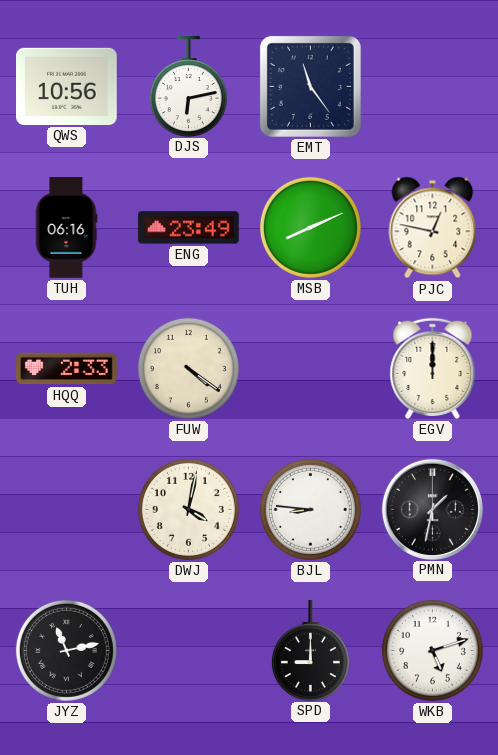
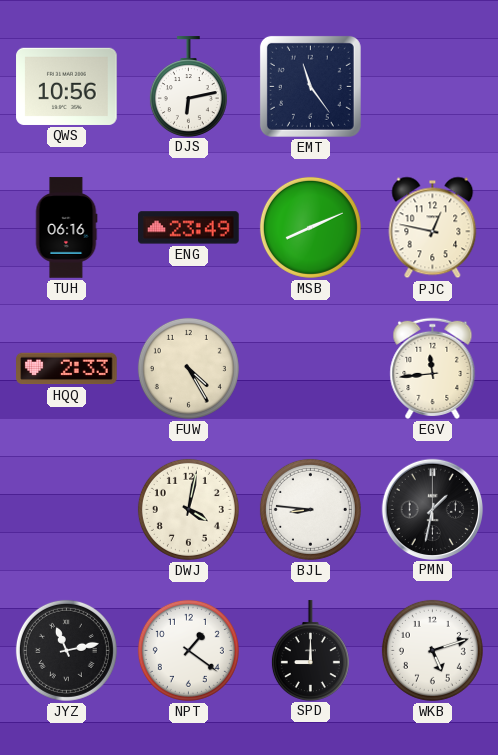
FUW: 4:21 -> 4:25 (188, 368)
EGV: 12:00 -> 11:44 (433, 368)
NPT: none -> 1:21 (188, 650)
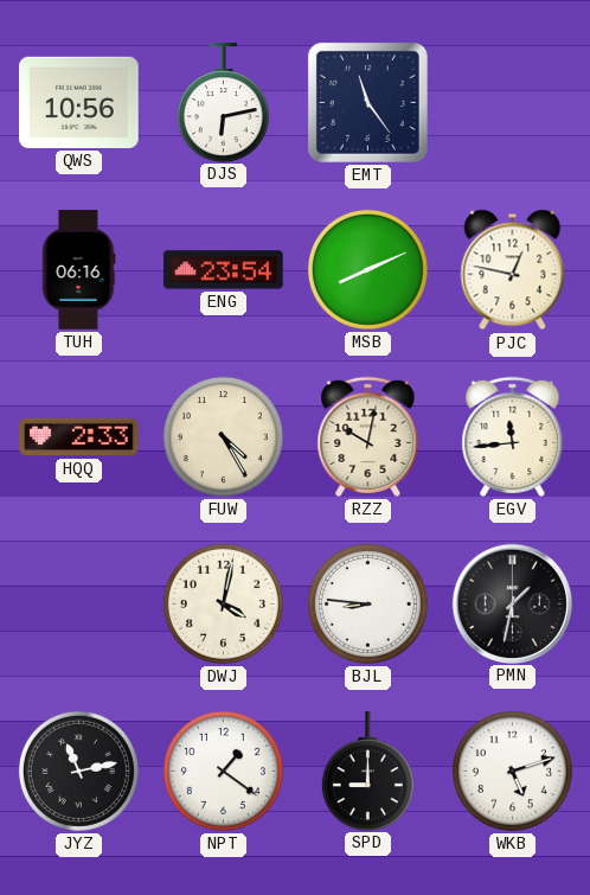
ENG: 23:49 -> 23:54 (224, 270)
RZZ: none -> 10:02 (368, 436)
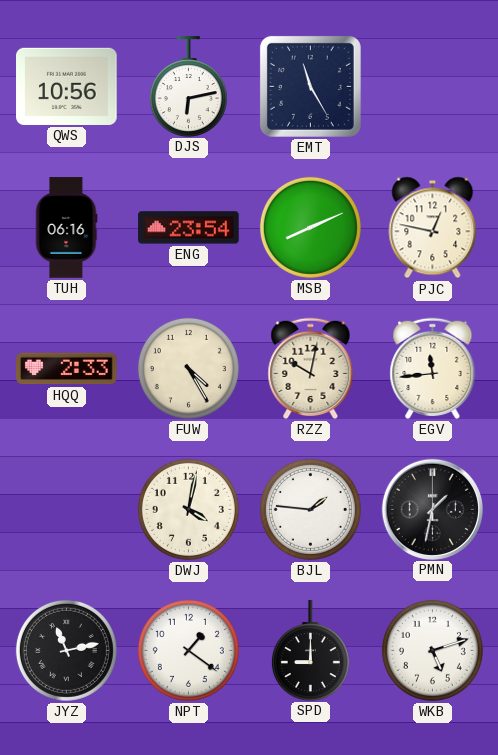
EMT: 11:24 -> 11:25 (310, 86)
BJL: 8:46 -> 1:46 (310, 509)
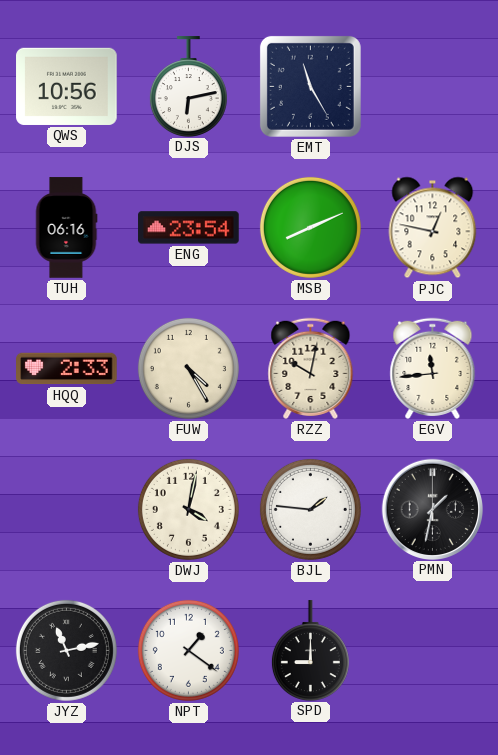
WKB: 5:12 -> none (432, 650)
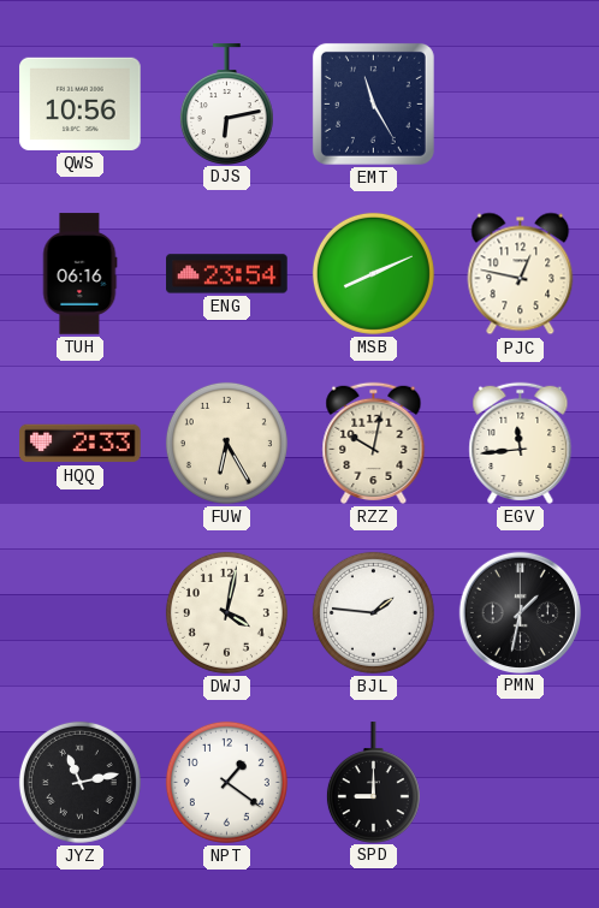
FUW: 4:25 -> 6:25 (226, 443)
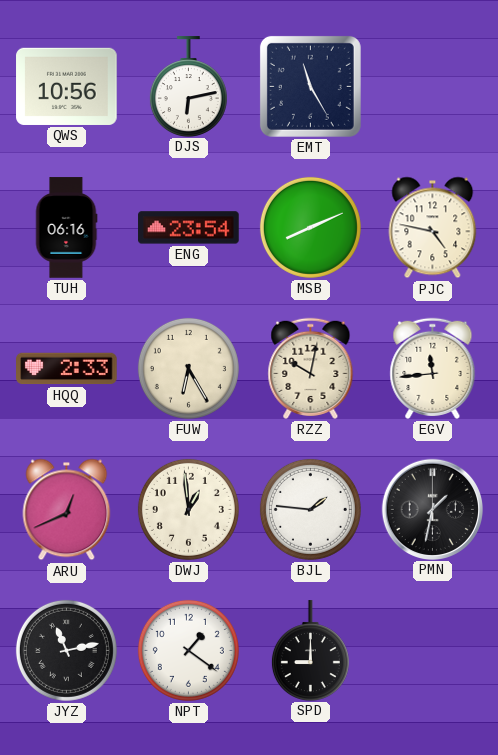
PJC: 12:47 -> 4:47 (433, 228)
ARU: none -> 12:41 (67, 510)
DWJ: 4:02 -> 12:59 (188, 509)
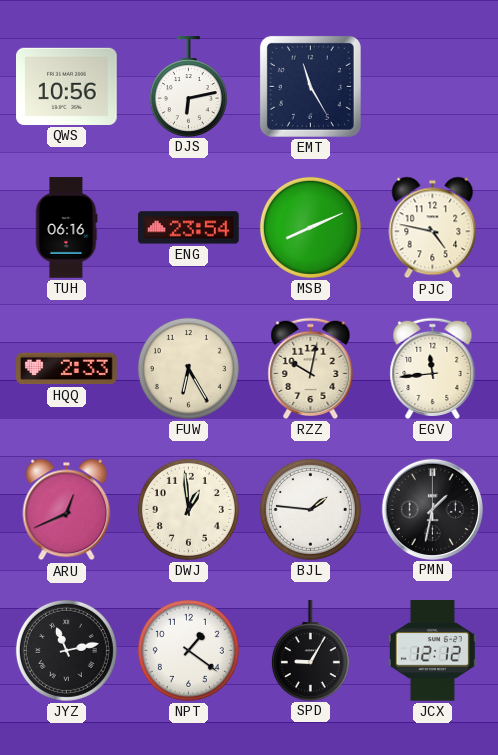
SPD: 9:00 -> 9:05 (310, 650)
JCX: none -> 12:12 (432, 651)
